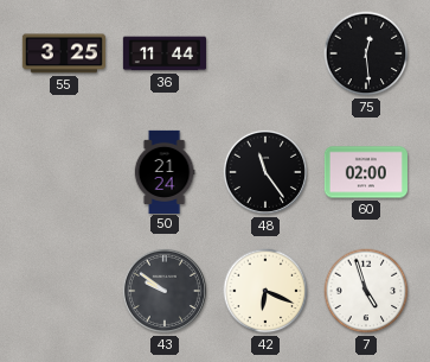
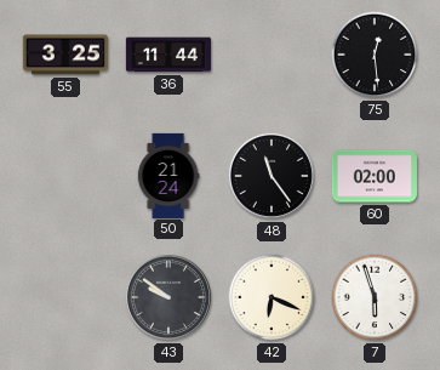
7: 4:57 -> 5:57 (375, 297)
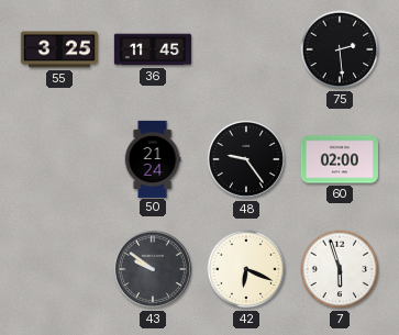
36: 11:44 -> 11:45 (152, 49)
75: 12:29 -> 2:29 (340, 49)
48: 11:24 -> 9:24 (246, 159)
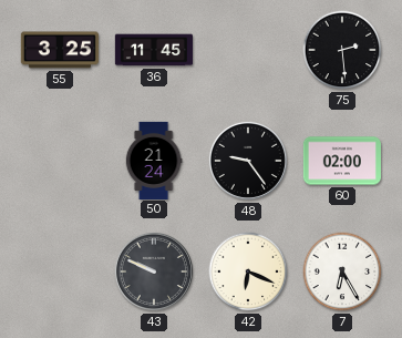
43: 9:51 -> 9:49 (154, 272)
7: 5:57 -> 6:25 (342, 272)
